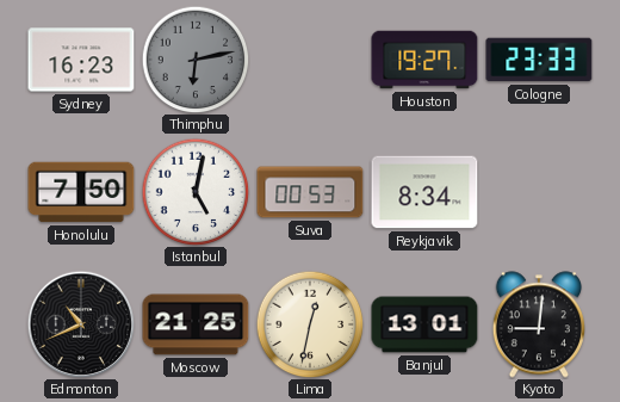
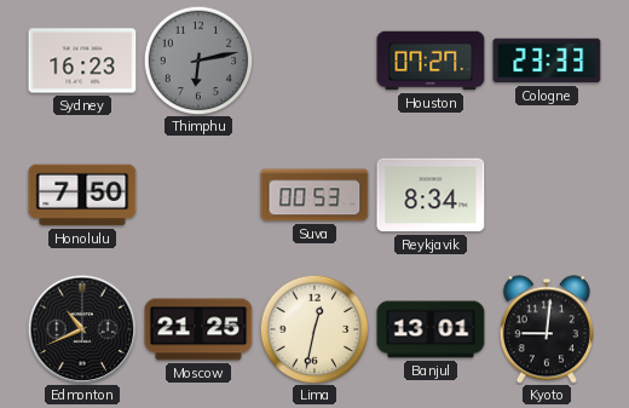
Houston: 19:27 -> 07:27 (431, 61)
Istanbul: 5:02 -> none (196, 192)
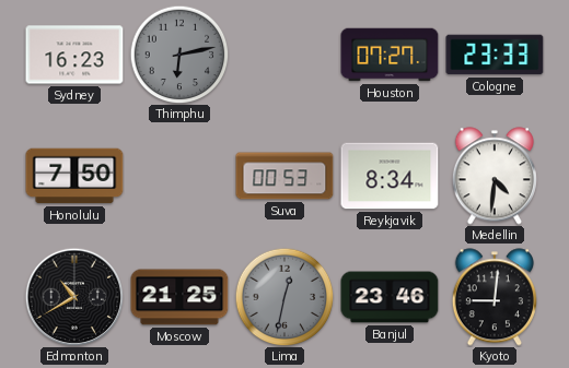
Medellin: none -> 4:31 (495, 176)
Edmonton: 10:41 -> 10:40 (74, 297)
Lima dial: cream -> grey (284, 297)
Banjul: 13:01 -> 23:46 (390, 297)
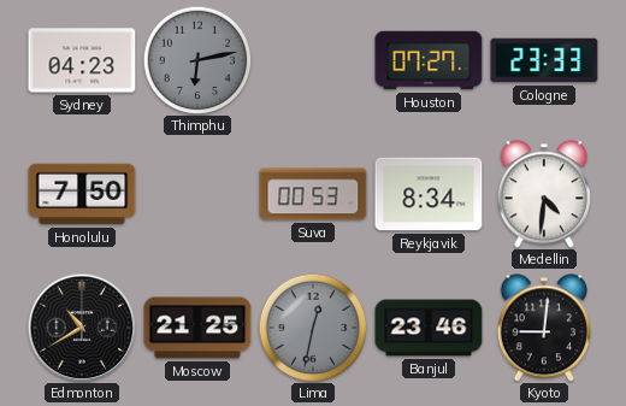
Sydney: 16:23 -> 04:23 (82, 60)
